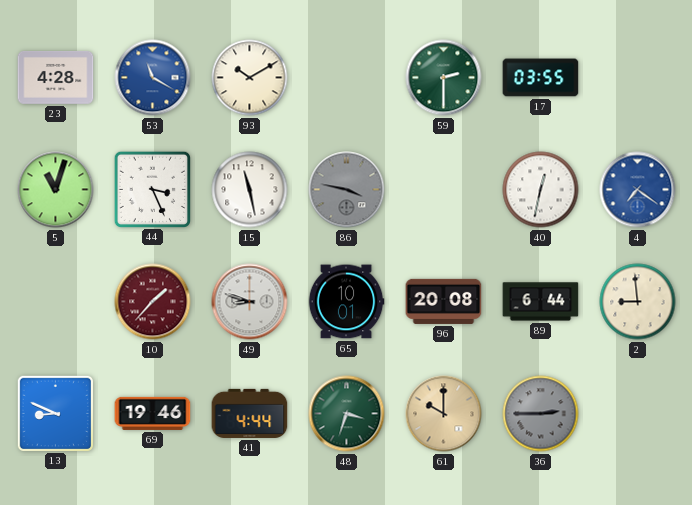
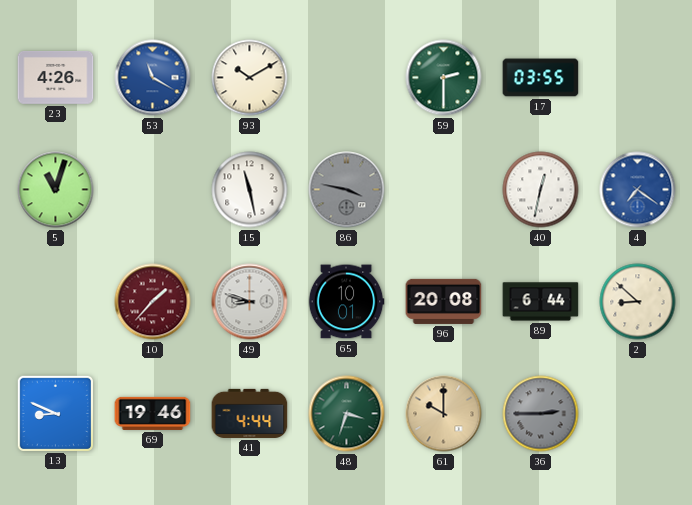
23: 4:28 -> 4:26 (56, 78)
44: 3:26 -> none (152, 189)
2: 8:59 -> 8:52 (638, 302)
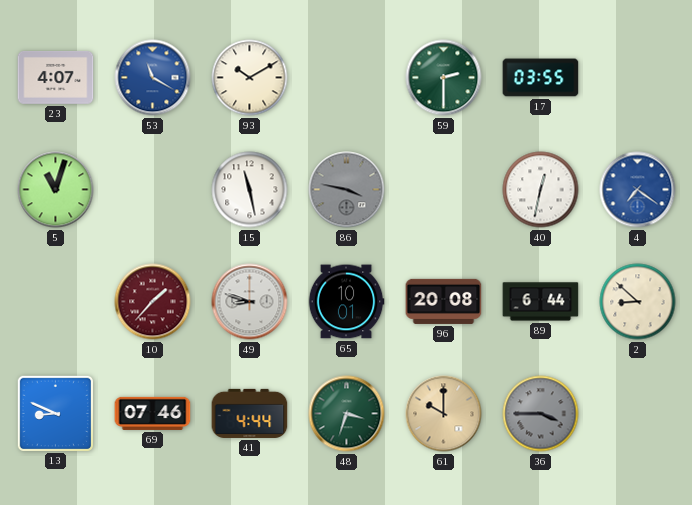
23: 4:26 -> 4:07 (56, 78)
69: 19:46 -> 07:46 (153, 413)
36: 2:45 -> 3:45 (541, 414)
